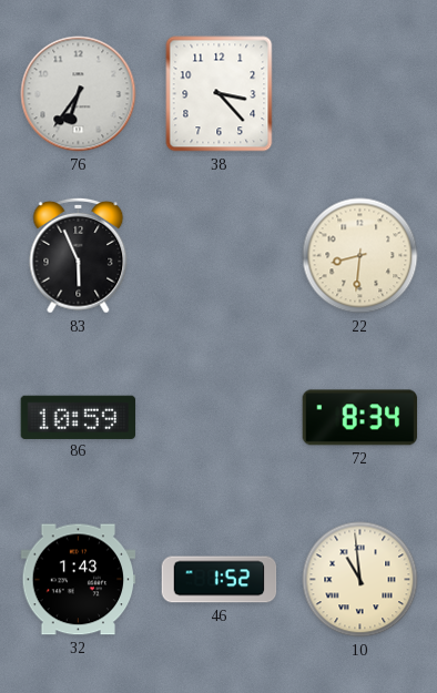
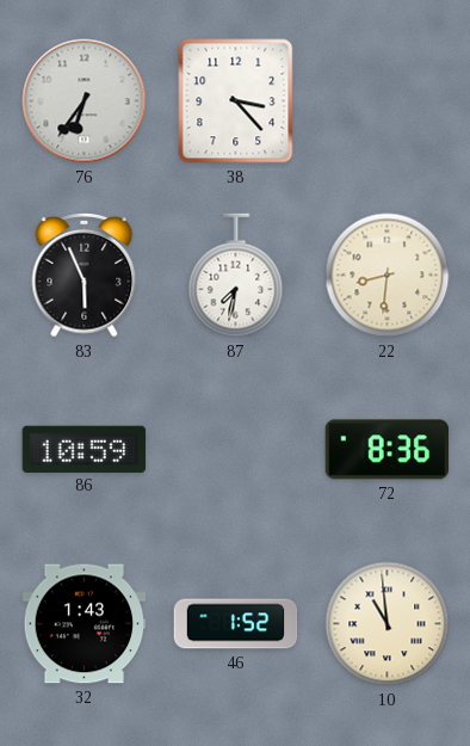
87: none -> 7:32 (236, 276)
72: 8:34 -> 8:36 (388, 450)
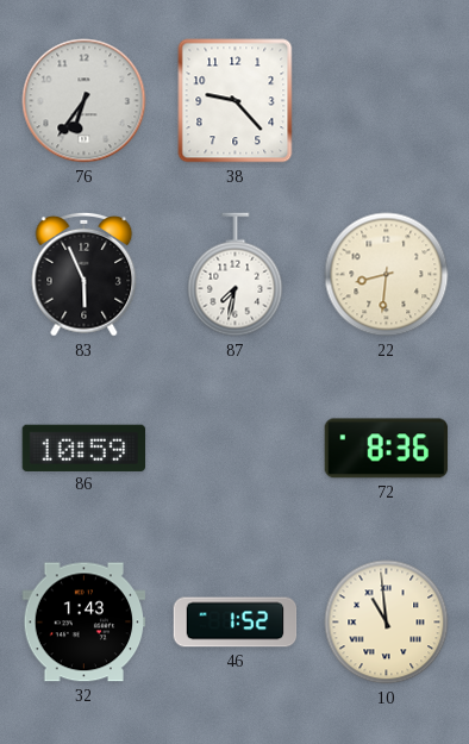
38: 3:23 -> 9:23 (236, 101)
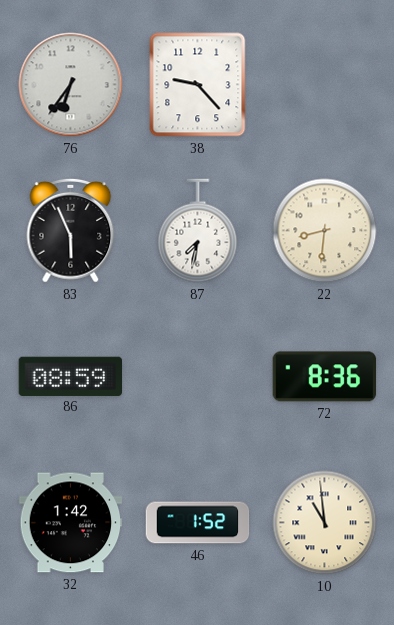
86: 10:59 -> 08:59 (71, 376)
32: 1:43 -> 1:42 (71, 523)
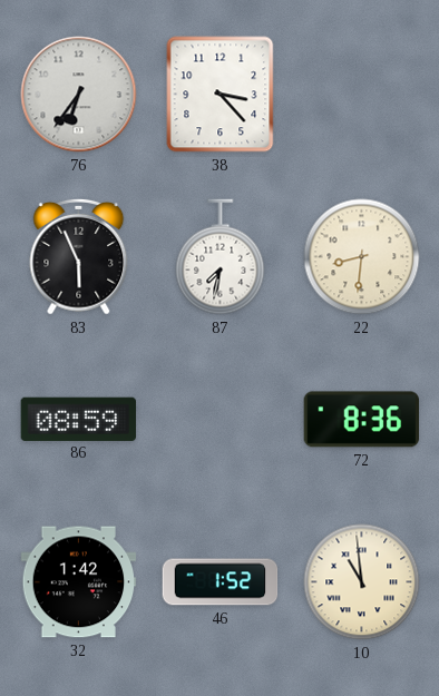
38: 9:23 -> 3:23 (221, 95)
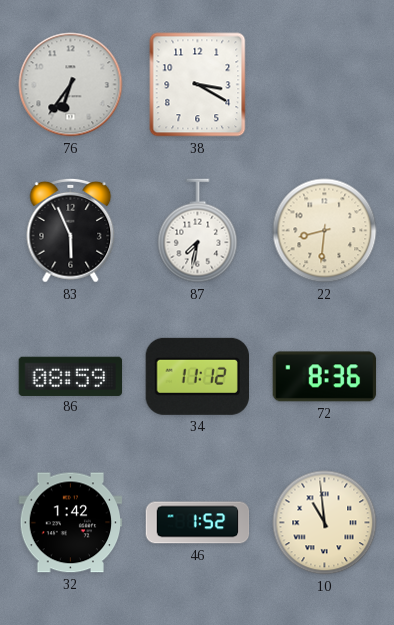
38: 3:23 -> 3:20 (198, 85)
34: none -> 11:12 (197, 376)
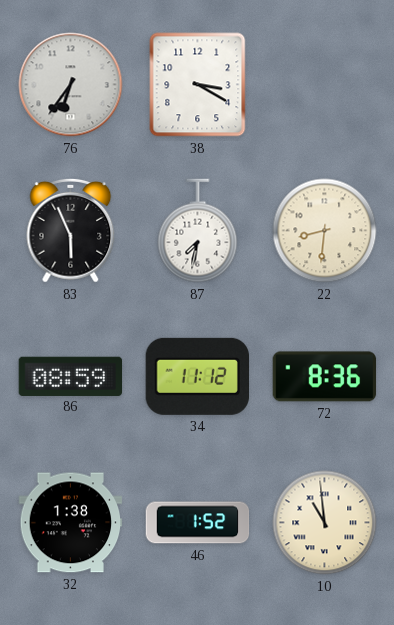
32: 1:42 -> 1:38 (71, 523)
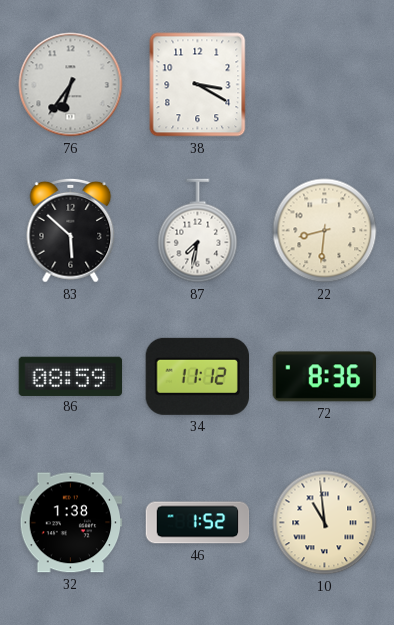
83: 5:56 -> 5:52 (71, 230)
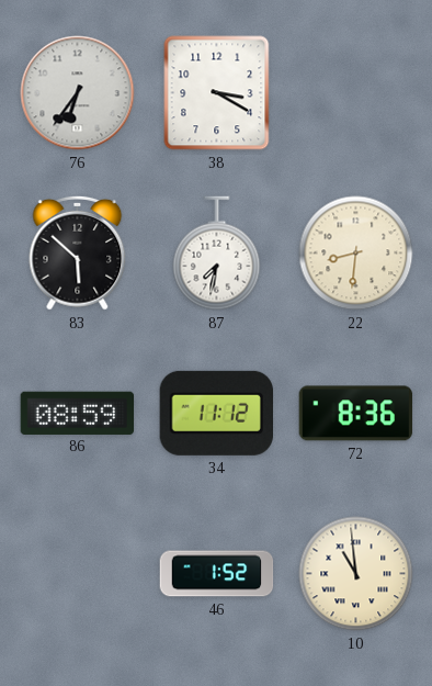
32: 1:38 -> none (71, 523)
